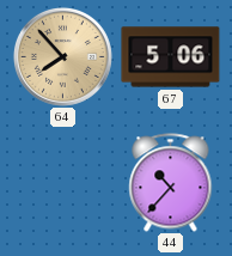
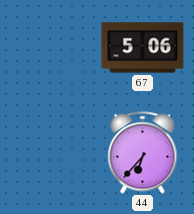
64: 7:53 -> none (62, 56)
44: 10:37 -> 6:37 (143, 153)
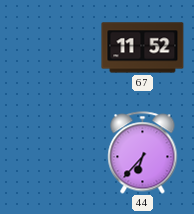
67: 5:06 -> 11:52 (143, 48)
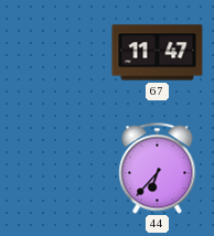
67: 11:52 -> 11:47 (158, 53)
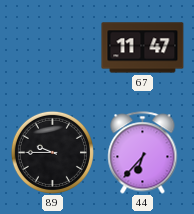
89: none -> 9:45 (52, 152)
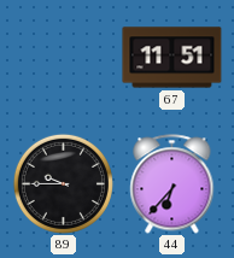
67: 11:47 -> 11:51 (172, 58)
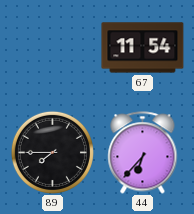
67: 11:51 -> 11:54 (143, 48)
89: 9:45 -> 7:45 (52, 152)
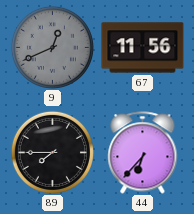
9: none -> 12:41 (52, 47)
67: 11:54 -> 11:56 (143, 48)
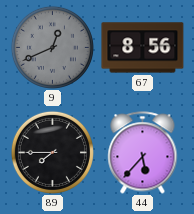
67: 11:56 -> 8:56 (143, 48)
44: 6:37 -> 5:37 (143, 153)
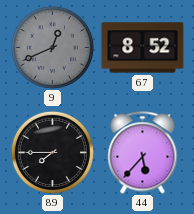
67: 8:56 -> 8:52 (143, 48)
